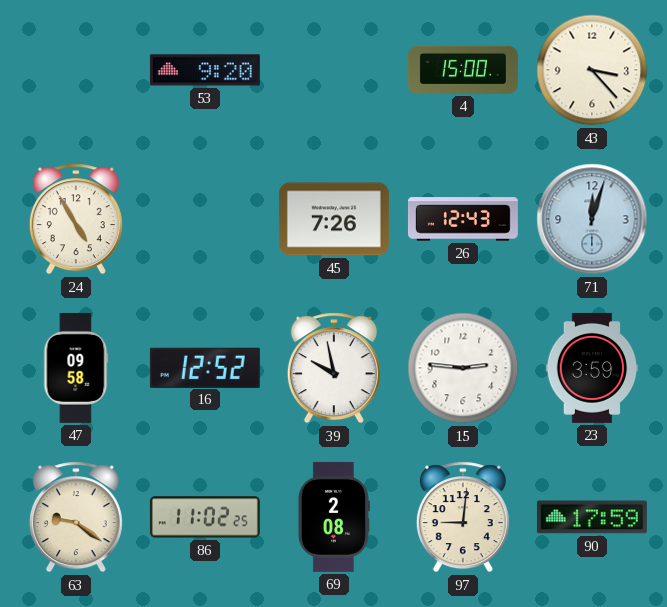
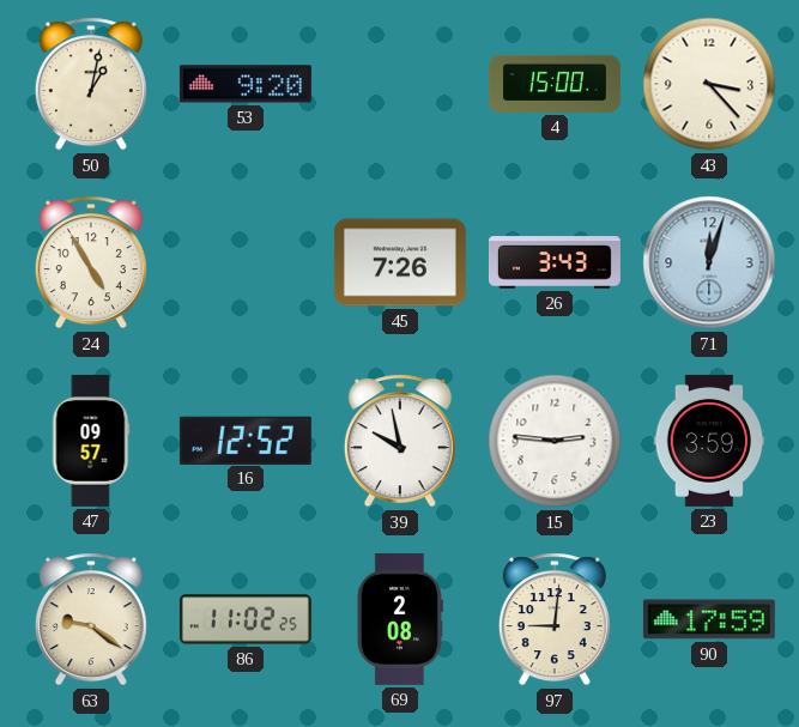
50: none -> 1:02 (91, 84)
26: 12:43 -> 3:43 (555, 262)
47: 09:58 -> 09:57 (91, 441)
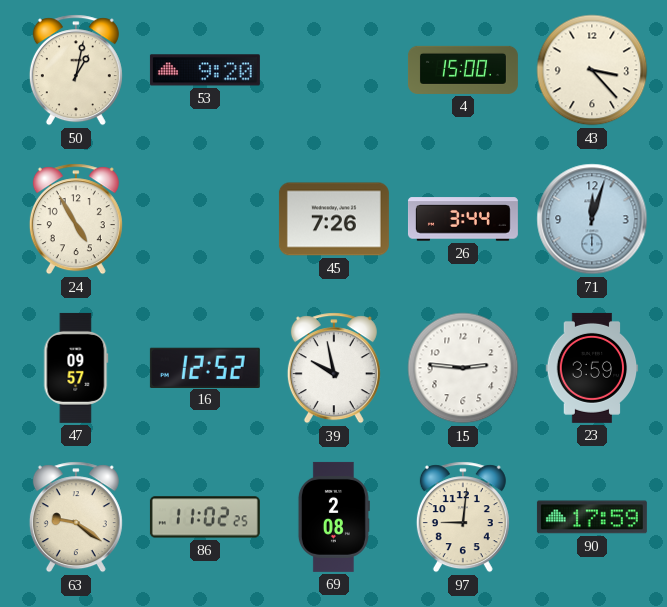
26: 3:43 -> 3:44 (463, 219)
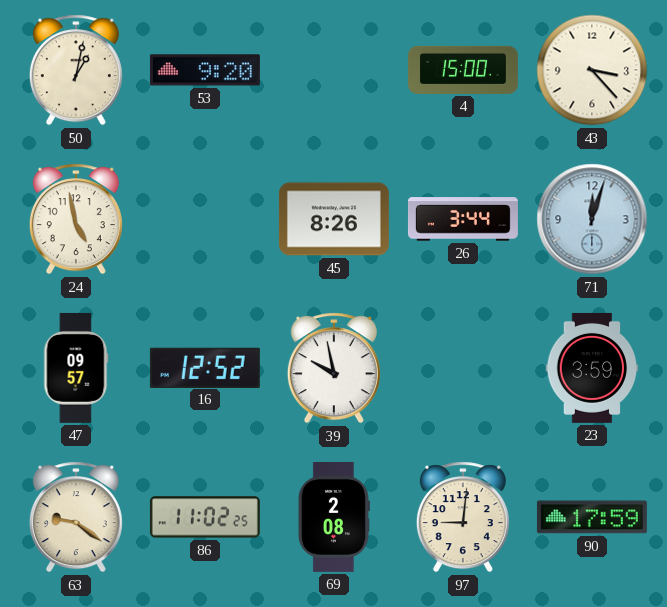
24: 4:55 -> 4:58 (76, 219)
45: 7:26 -> 8:26 (334, 219)
15: 2:46 -> none (463, 368)
